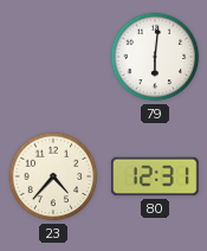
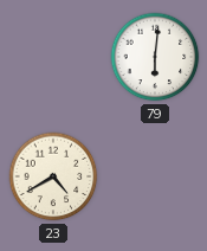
23: 4:37 -> 4:40 (53, 176)
80: 12:31 -> none (155, 176)
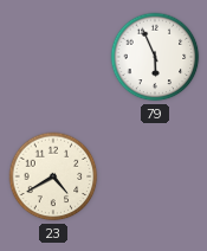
79: 6:01 -> 5:56 (155, 57)
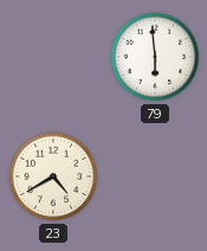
79: 5:56 -> 5:59 (155, 57)
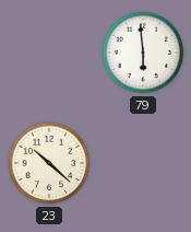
23: 4:40 -> 10:22 (49, 163)
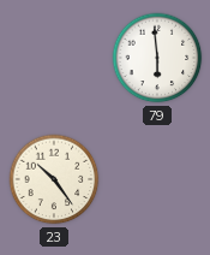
23: 10:22 -> 10:24 (54, 179)
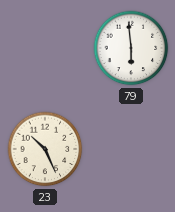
23: 10:24 -> 10:26 (45, 149)
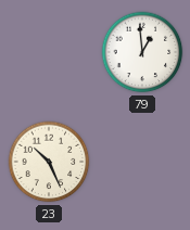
79: 5:59 -> 12:59 (142, 52)
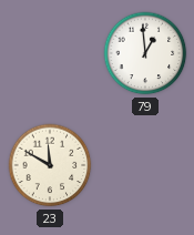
23: 10:26 -> 11:50 (50, 165)
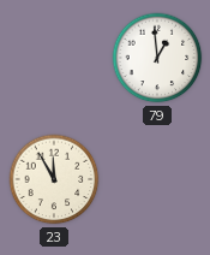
23: 11:50 -> 11:55 (54, 179)
